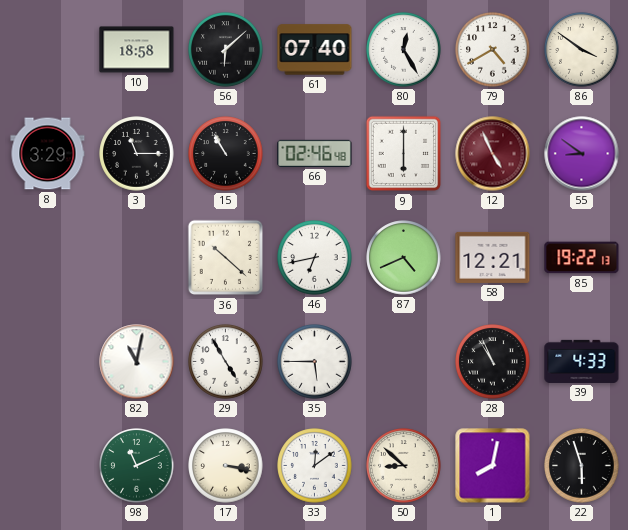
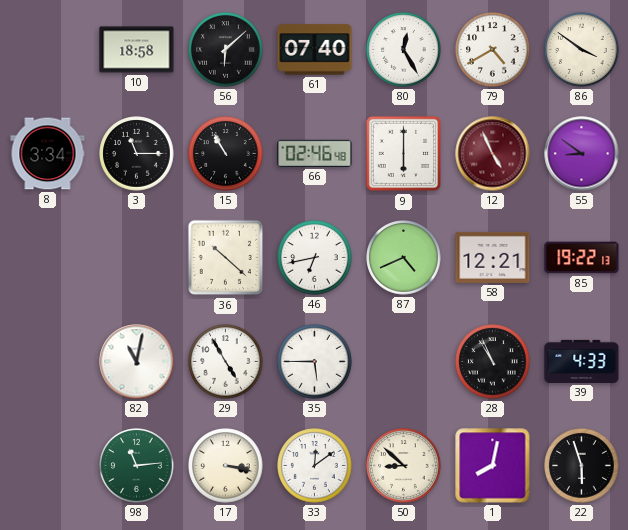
8: 3:29 -> 3:34 (48, 154)
98: 11:11 -> 11:14 (137, 466)
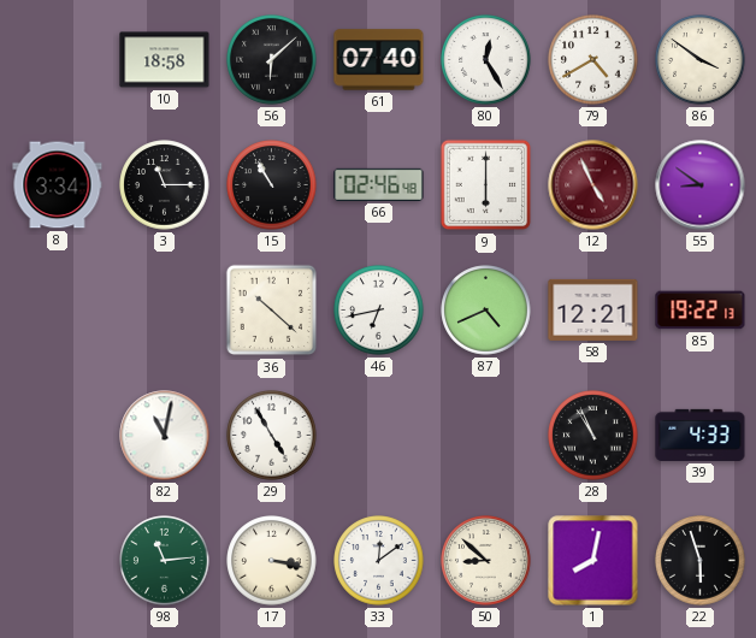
35: 5:45 -> none (315, 362)
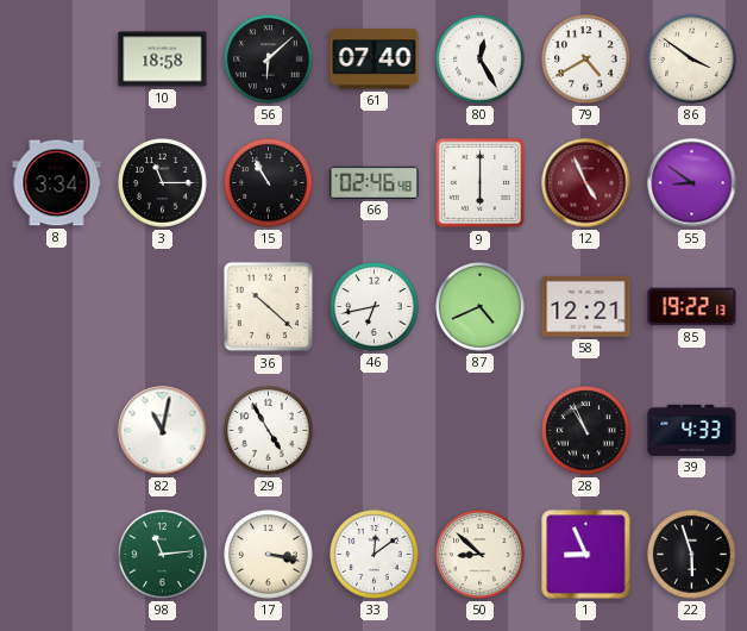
1: 8:02 -> 8:56 (586, 555)
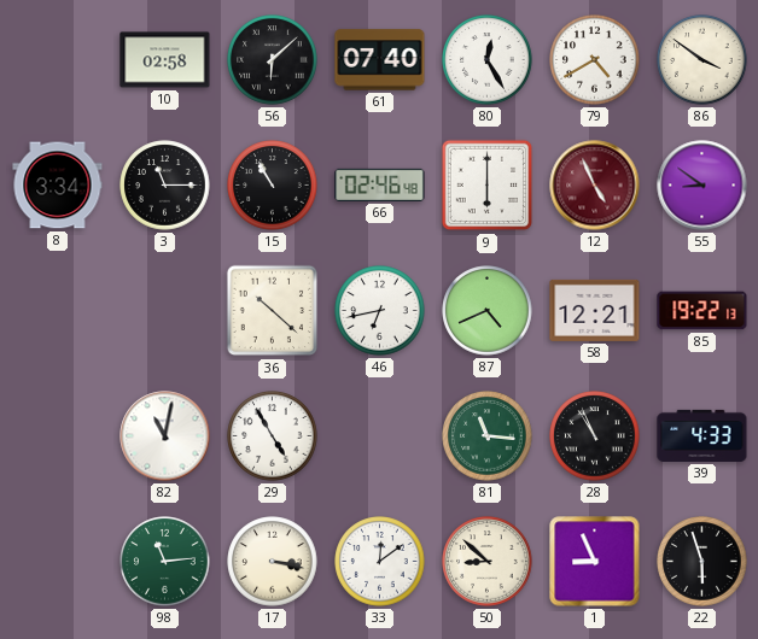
10: 18:58 -> 02:58 (165, 60)
81: none -> 11:16 (488, 436)
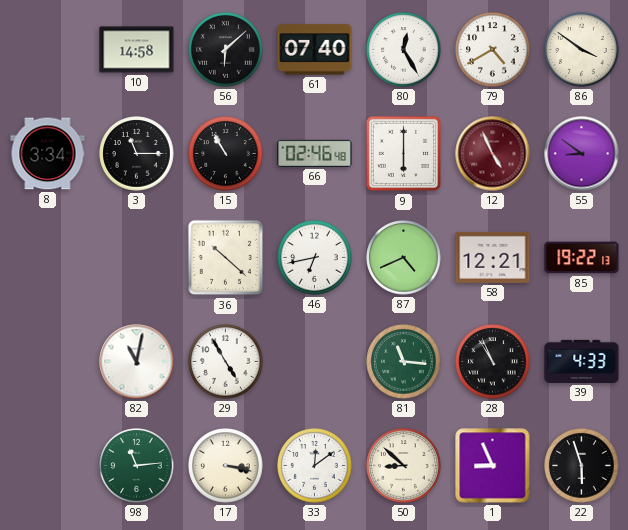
10: 02:58 -> 14:58 (137, 50)
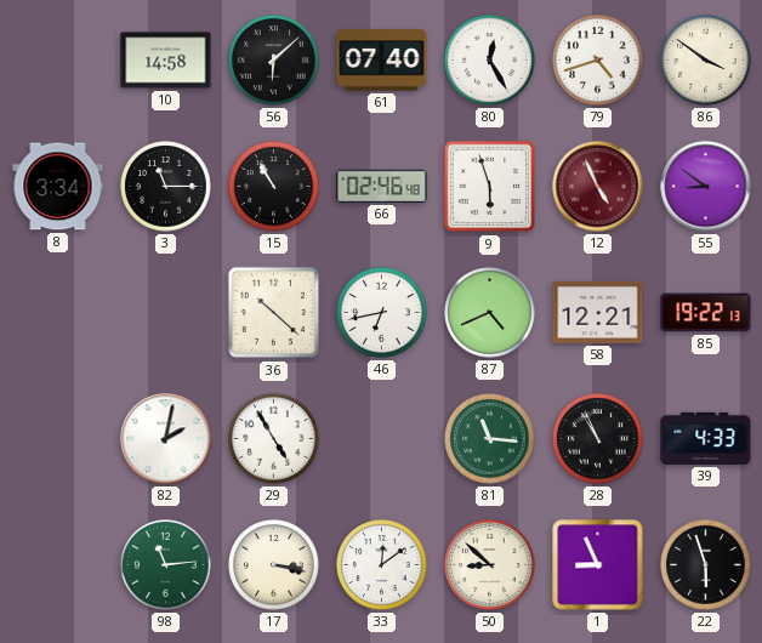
79: 4:40 -> 4:42 (598, 61)
9: 6:00 -> 5:57 (490, 187)
82: 11:02 -> 2:02 (166, 439)
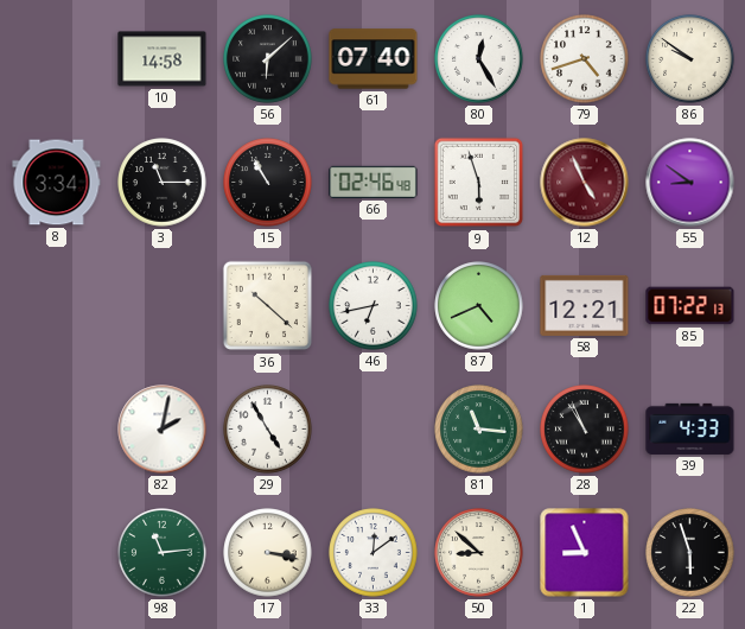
86: 3:51 -> 9:51 (690, 59)
85: 19:22 -> 07:22 (690, 306)
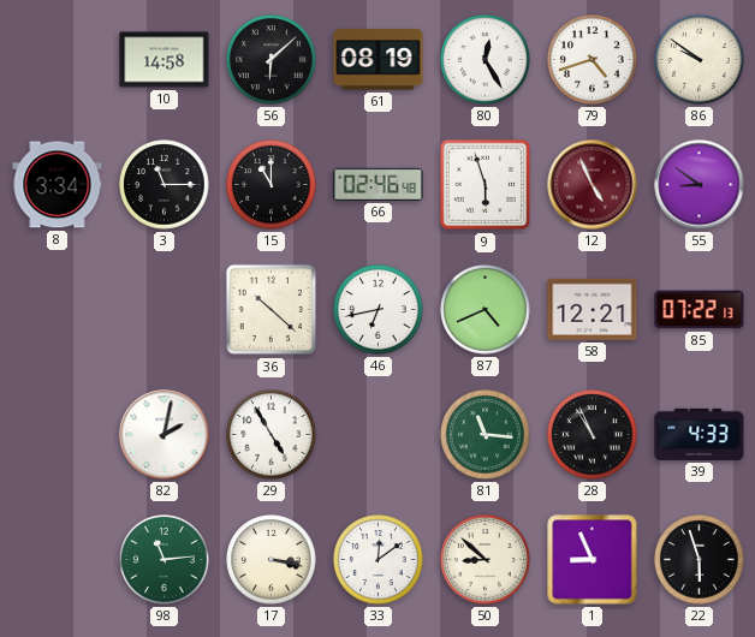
61: 07:40 -> 08:19 (379, 60)
15: 10:55 -> 11:00 (272, 185)
